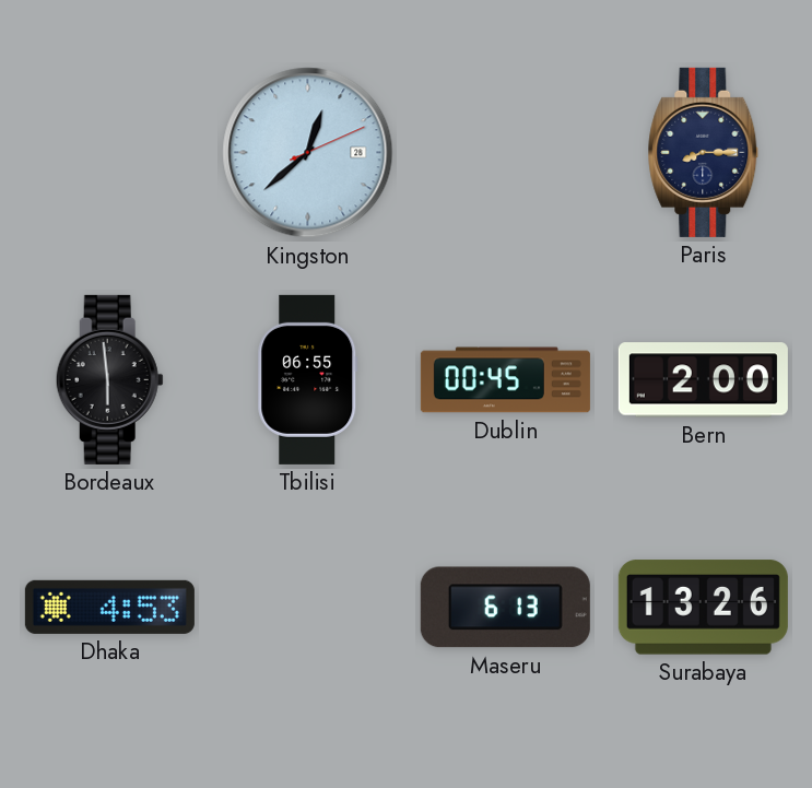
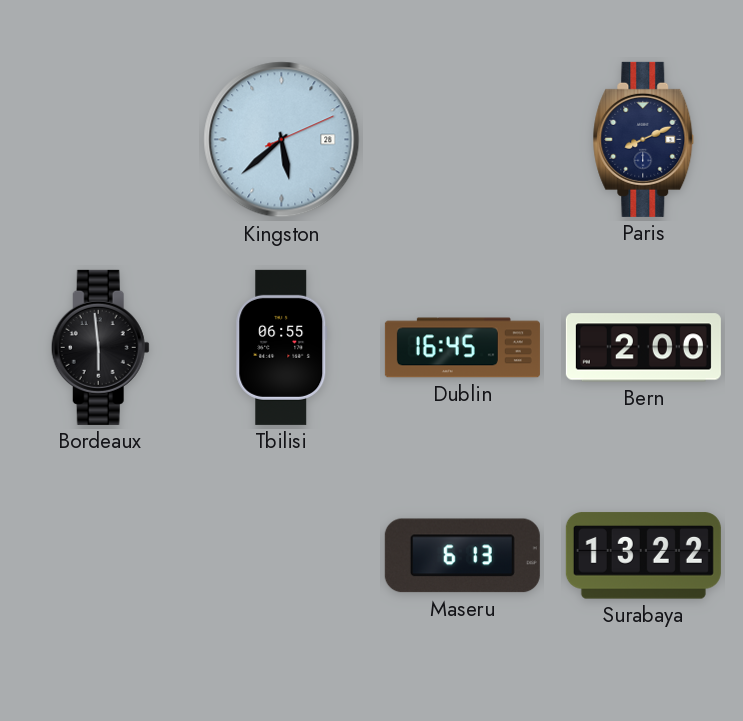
Kingston: 12:38 -> 5:38 (282, 140)
Paris: 8:15 -> 8:11 (644, 139)
Dublin: 00:45 -> 16:45 (462, 348)
Dhaka: 4:53 -> none (109, 607)
Surabaya: 13:26 -> 13:22 (643, 556)
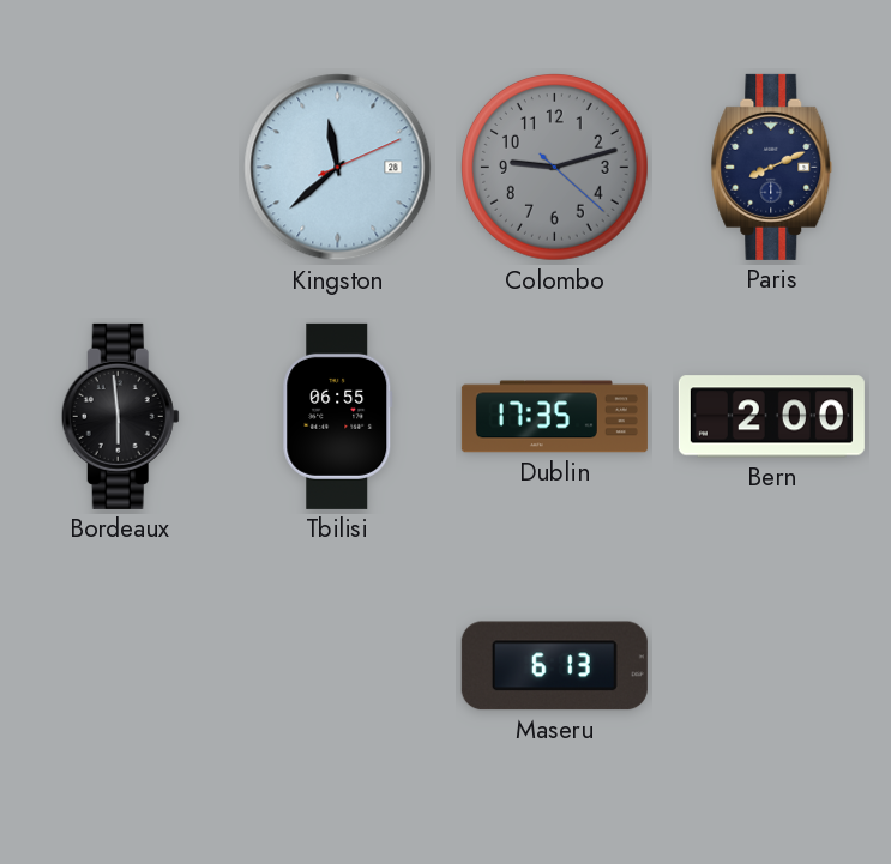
Kingston: 5:38 -> 11:38 (338, 168)
Colombo: none -> 9:12 (555, 168)
Dublin: 16:45 -> 17:35 (554, 417)
Surabaya: 13:22 -> none (643, 556)
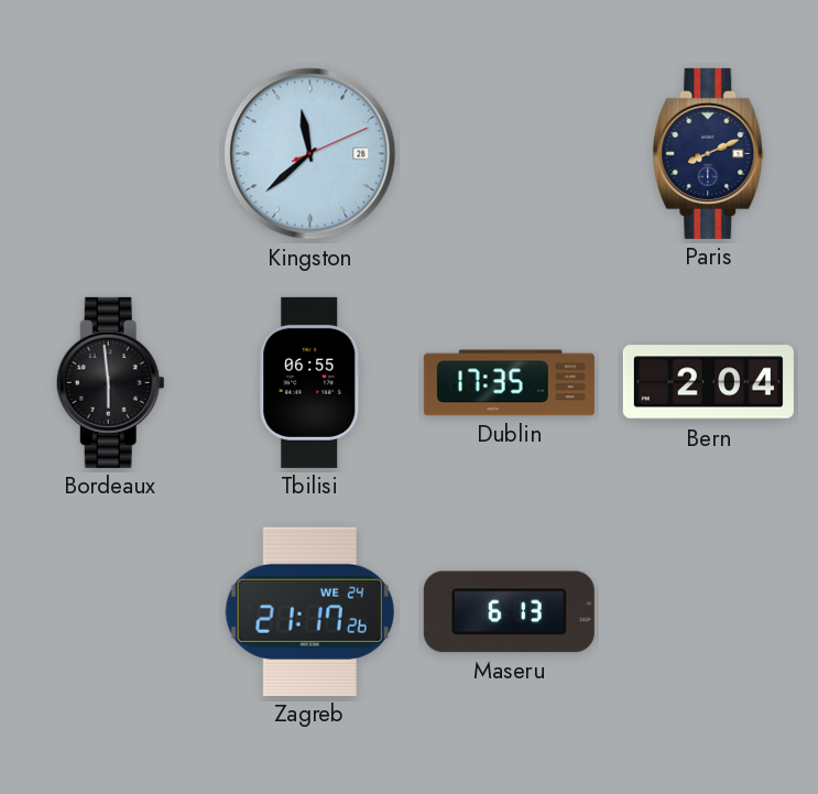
Colombo: 9:12 -> none (555, 168)
Bern: 2:00 -> 2:04 (708, 383)
Zagreb: none -> 21:17 (309, 611)
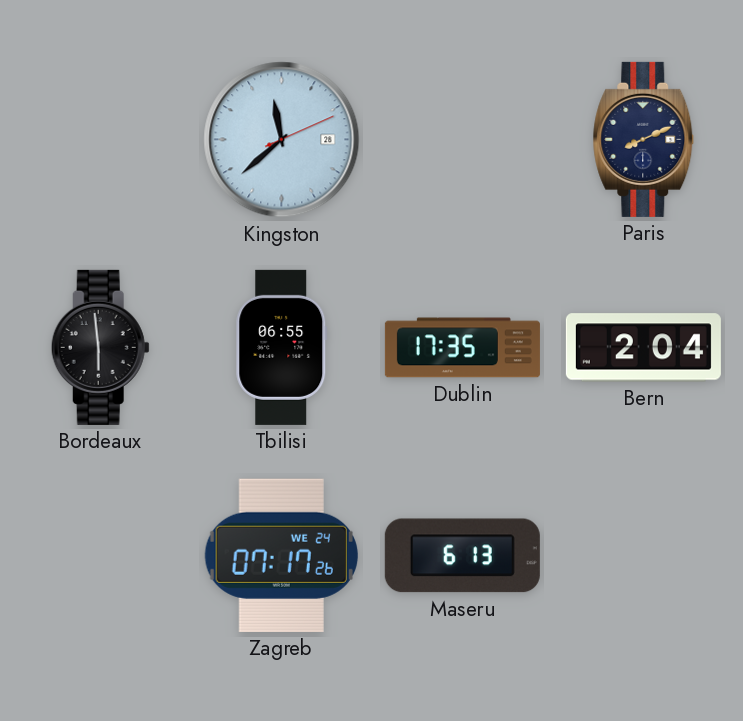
Zagreb: 21:17 -> 07:17 (281, 555)
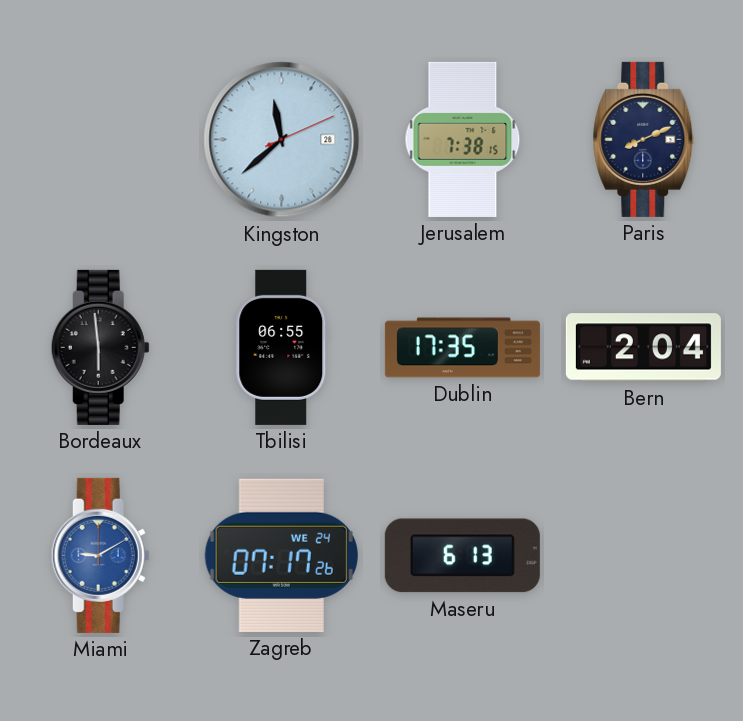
Jerusalem: none -> 7:38 (463, 139)
Miami: none -> 9:10 (100, 555)
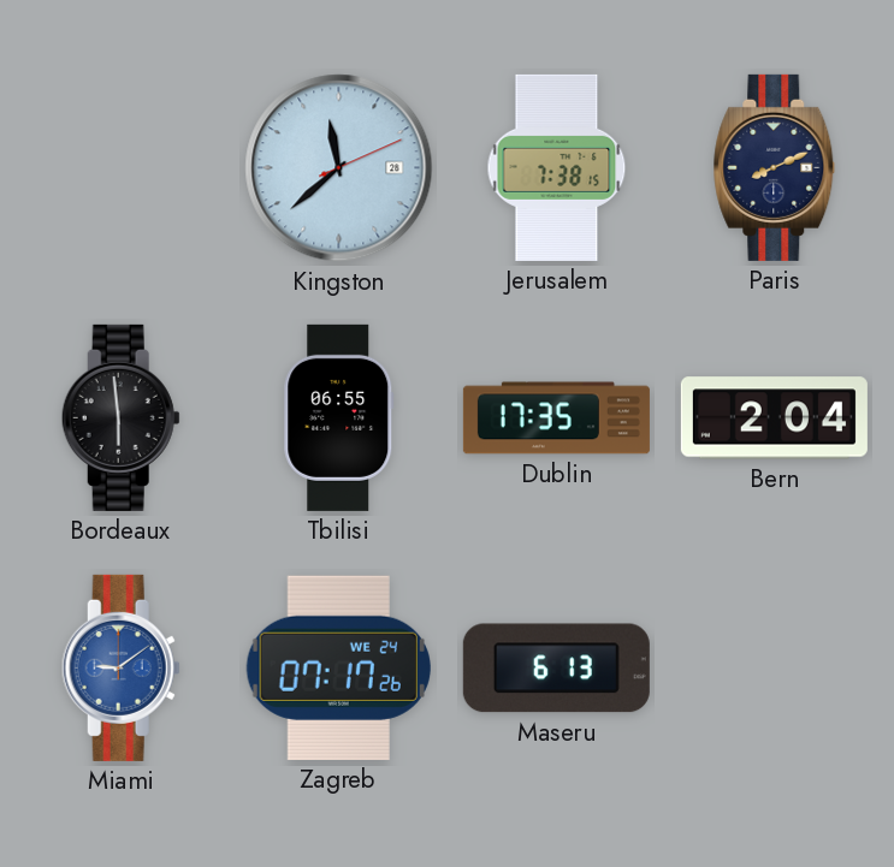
Miami: 9:10 -> 9:09 (120, 667)
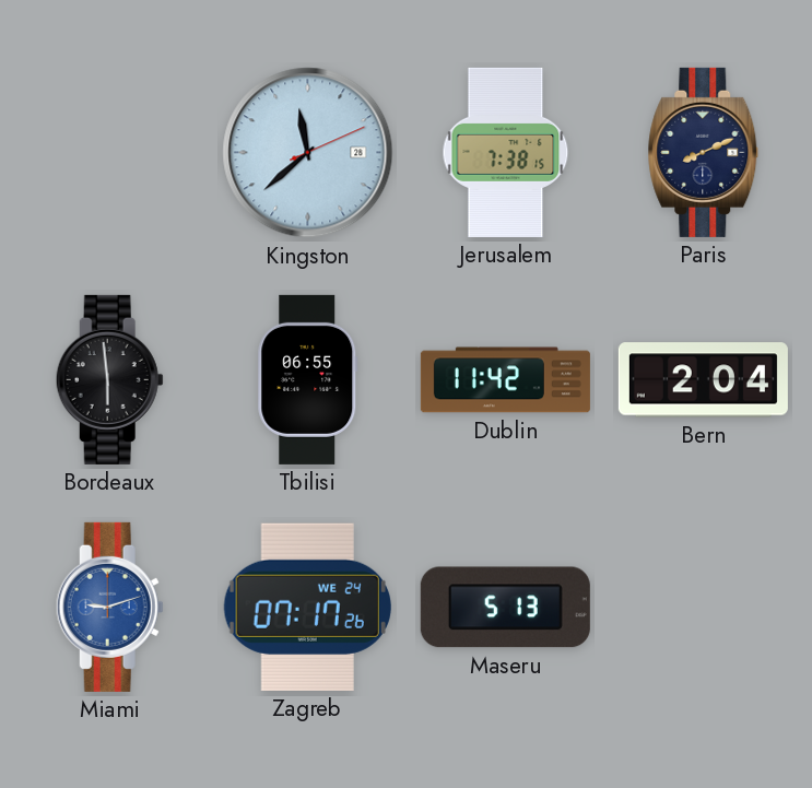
Dublin: 17:35 -> 11:42 (505, 380)
Miami: 9:09 -> 9:12 (109, 607)
Maseru: 6:13 -> 5:13 (505, 608)
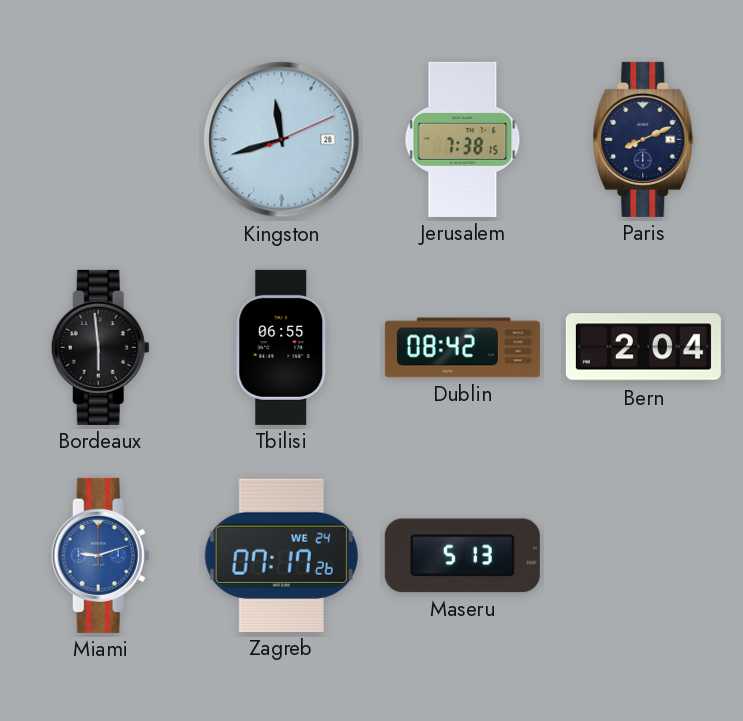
Kingston: 11:38 -> 11:42 (282, 140)
Dublin: 11:42 -> 08:42 (462, 348)
